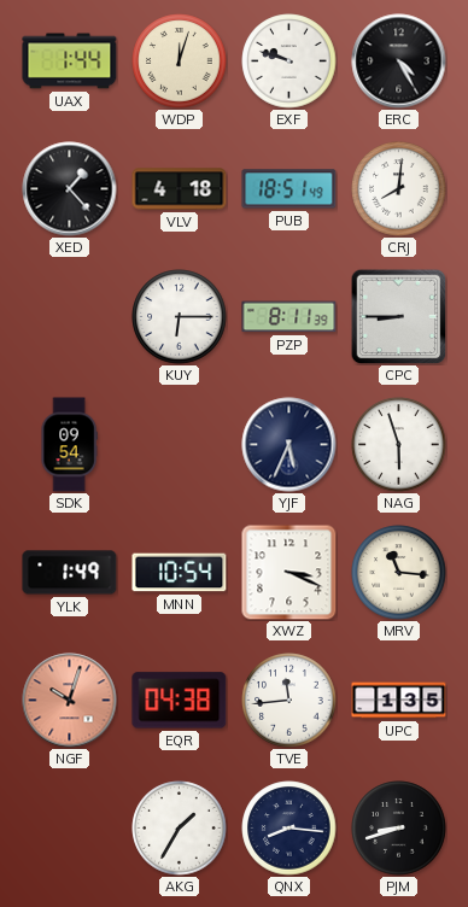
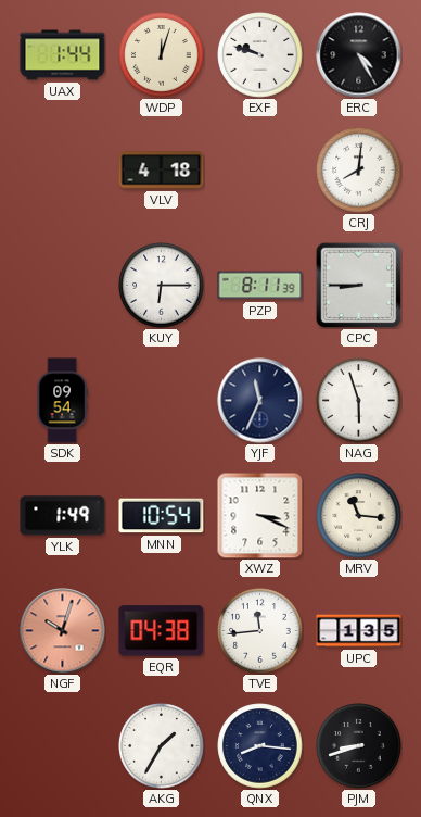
XED: 1:23 -> none (70, 189)
PUB: 18:51 -> none (289, 189)
YJF: 5:34 -> 11:34 (260, 401)
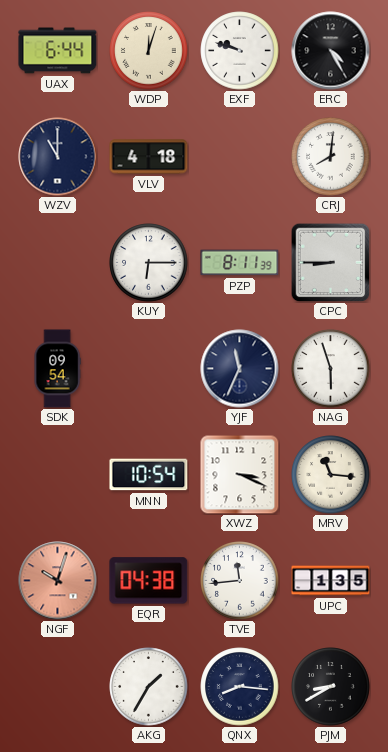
UAX: 1:44 -> 6:44 (58, 51)
WZV: none -> 11:00 (58, 157)
YLK: 1:49 -> none (63, 516)
PJM: 8:42 -> 8:40 (331, 687)
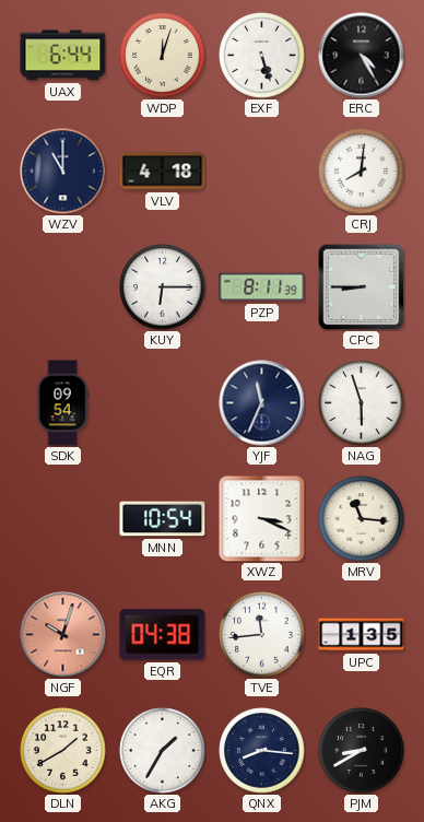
EXF: 9:48 -> 5:27 (262, 56)
DLN: none -> 1:40 (63, 751)
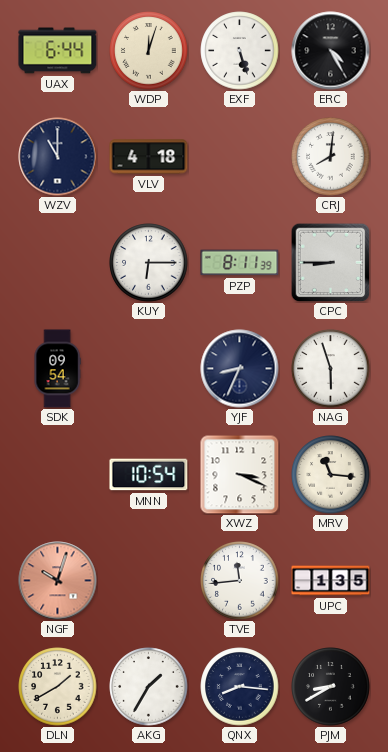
YJF: 11:34 -> 8:34 (240, 369)
EQR: 04:38 -> none (163, 635)
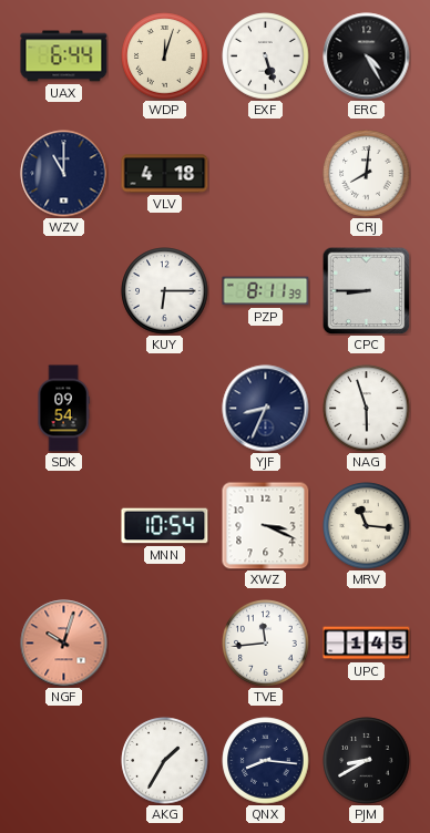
UPC: 1:35 -> 1:45 (367, 644)
DLN: 1:40 -> none (58, 687)
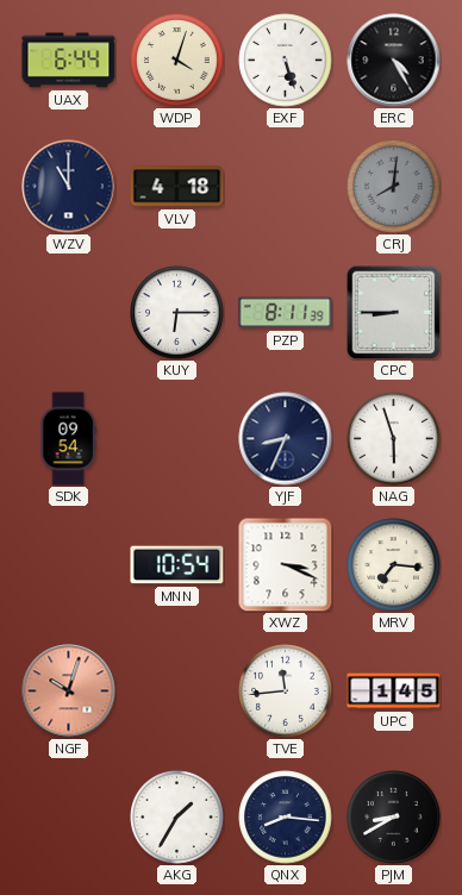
WDP: 12:03 -> 4:03 (177, 61)
CRJ dial: white -> grey (394, 187)
MRV: 11:16 -> 7:16 (394, 565)
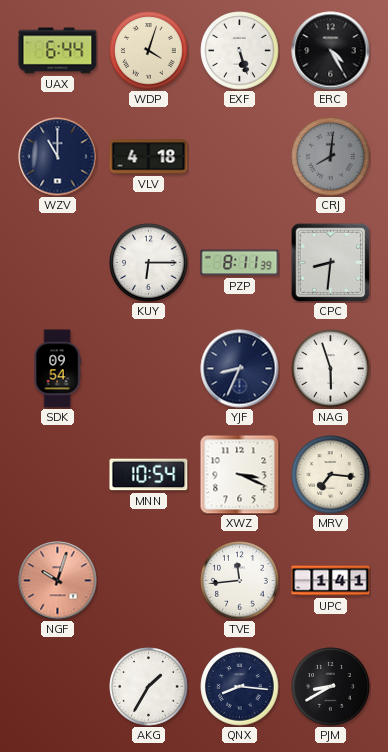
CPC: 8:45 -> 8:31 (330, 262)
UPC: 1:45 -> 1:41 (331, 581)
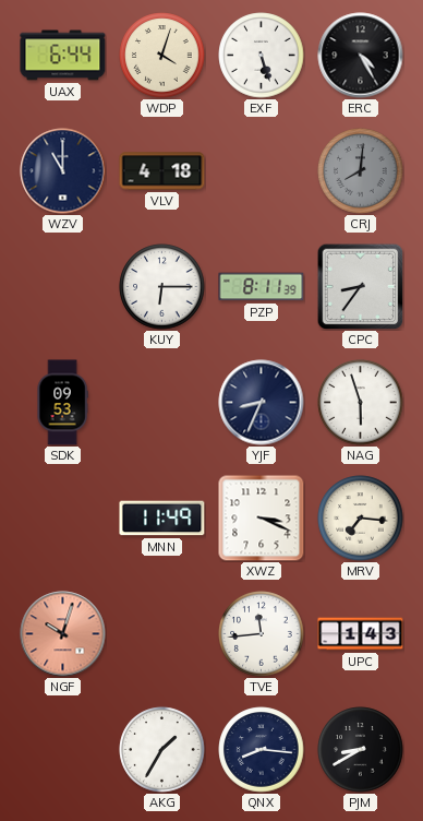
CPC: 8:31 -> 8:36 (360, 286)
SDK: 09:54 -> 09:53 (62, 403)
MNN: 10:54 -> 11:49 (162, 519)
UPC: 1:41 -> 1:43 (361, 634)
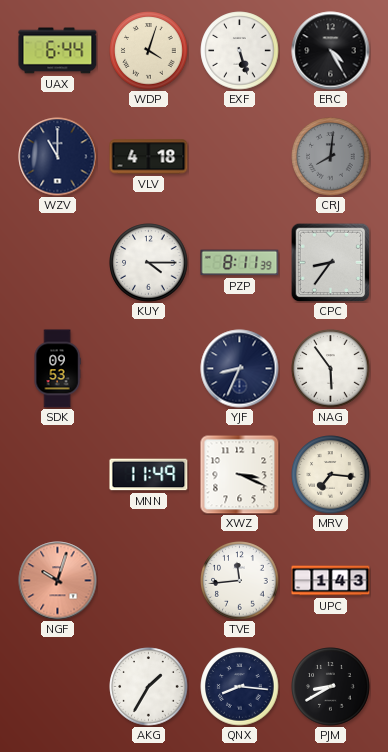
KUY: 6:15 -> 4:15 (149, 263)
NAG: 5:57 -> 5:54 (331, 369)
